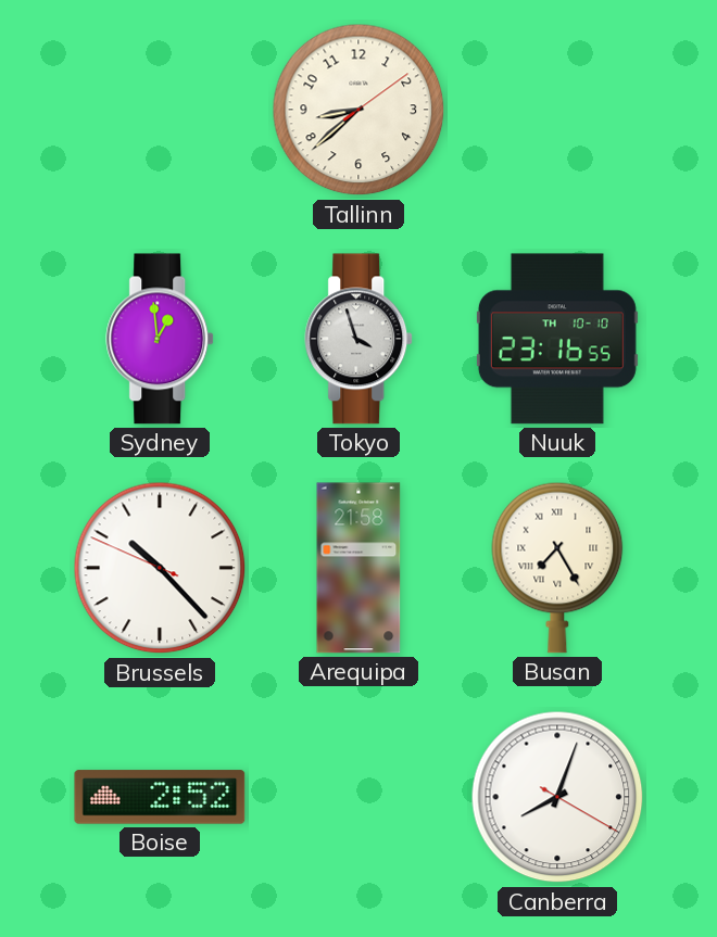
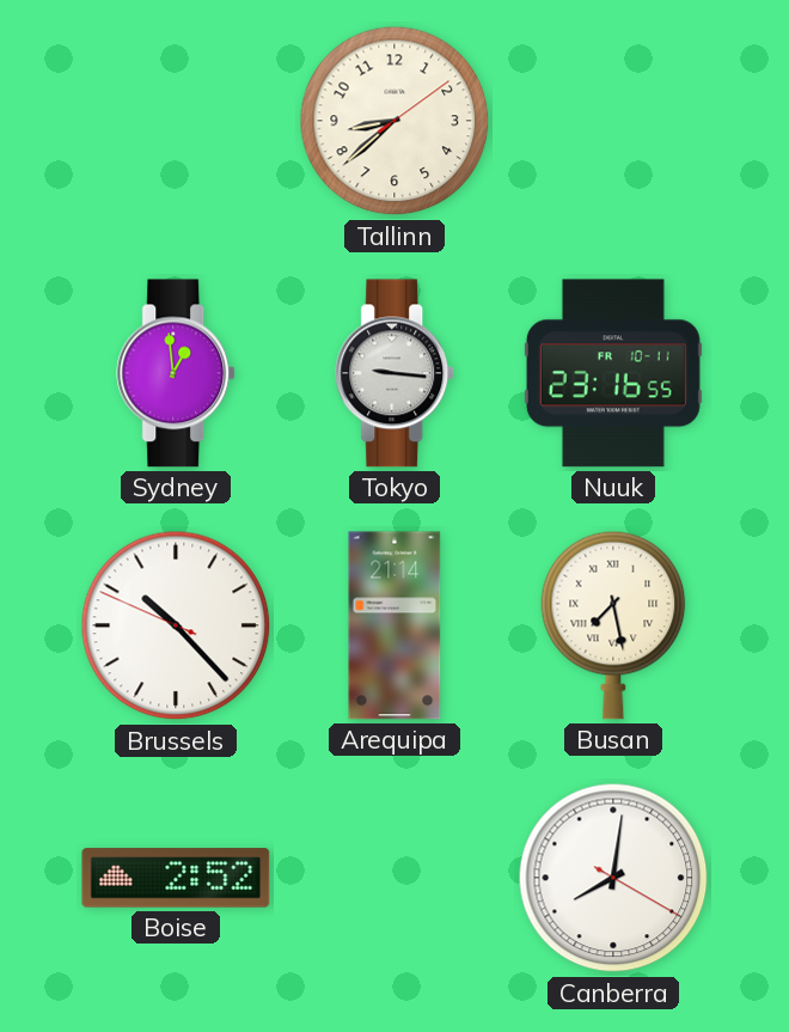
Tokyo: 3:57 -> 9:16 (396, 373)
Nuuk date: TH 10-10 -> FR 10-11 (613, 373)
Arequipa: 21:58 -> 21:14 (395, 625)
Busan: 7:25 -> 7:28 (613, 625)
Canberra: 8:03 -> 8:01 (613, 878)
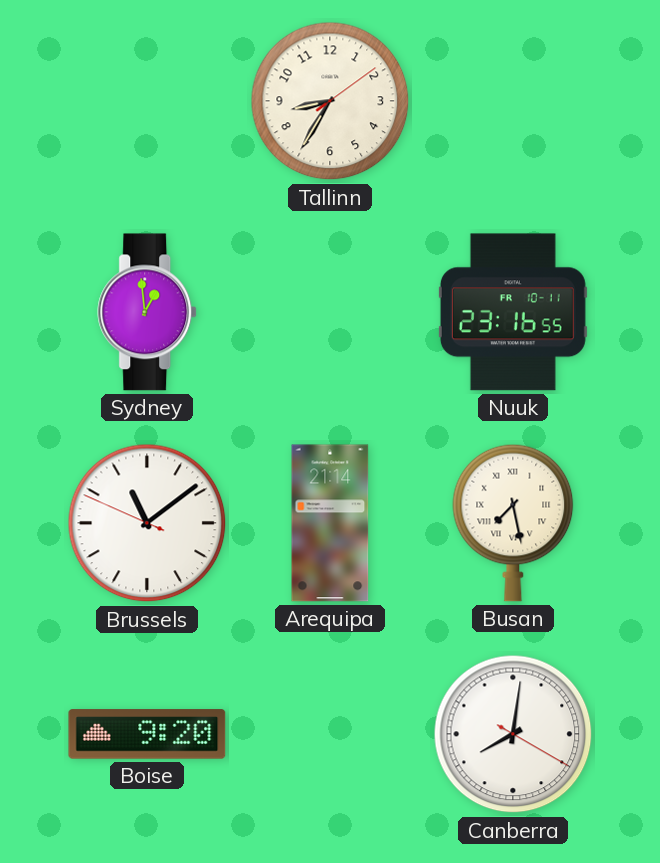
Tallinn: 8:38 -> 8:35 (330, 101)
Tokyo: 9:16 -> none (396, 373)
Brussels: 10:22 -> 11:08 (147, 523)
Boise: 2:52 -> 9:20 (147, 734)
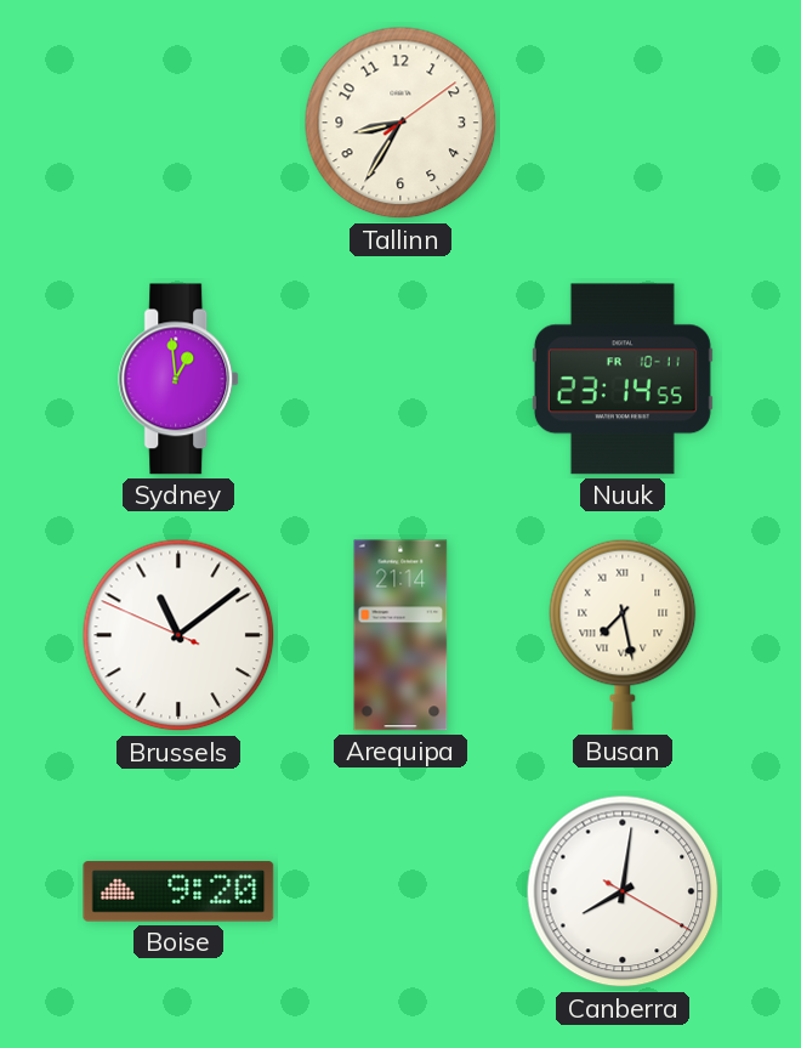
Nuuk: 23:16 -> 23:14 (623, 379)
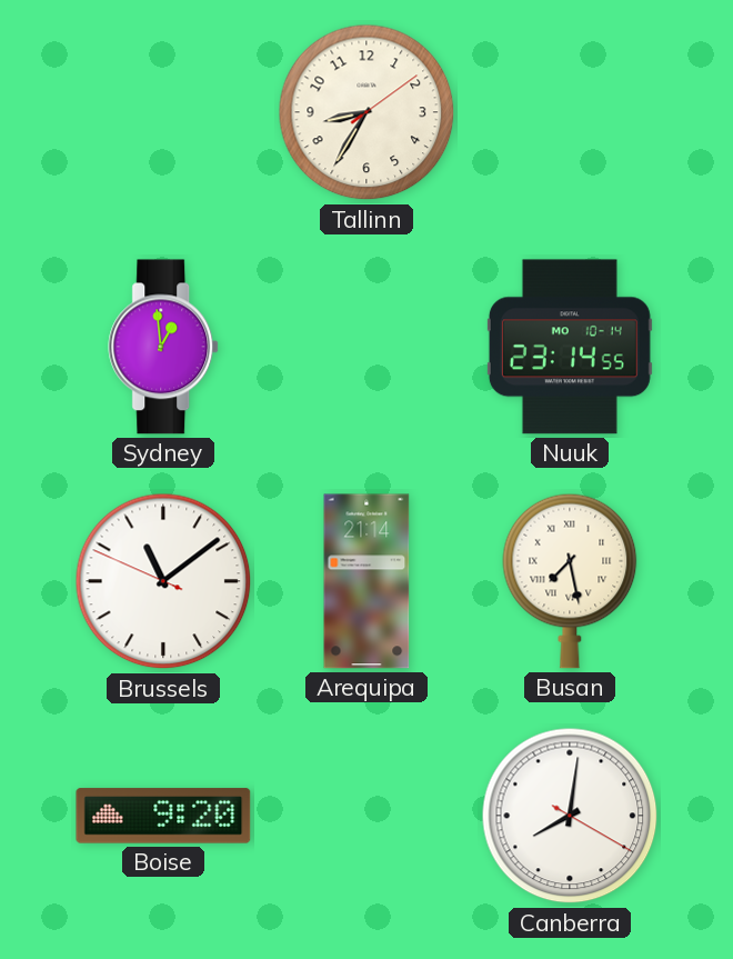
Nuuk date: FR 10-11 -> MO 10-14 (570, 347)
